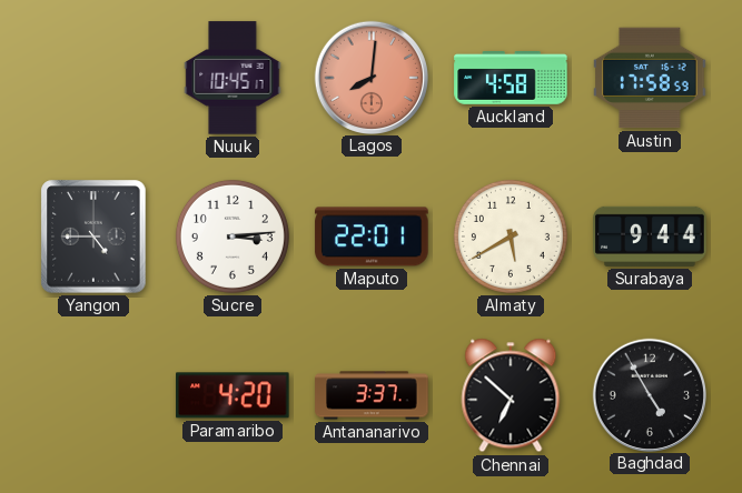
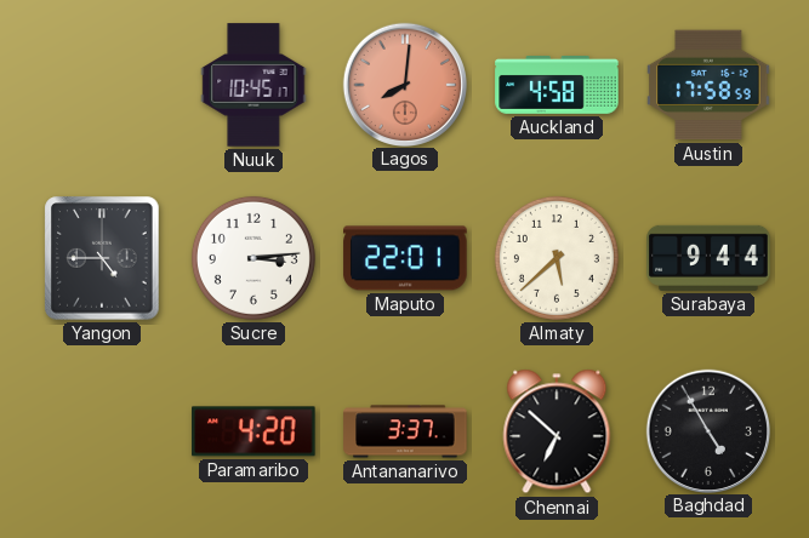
Almaty: 5:40 -> 5:38 (557, 258)
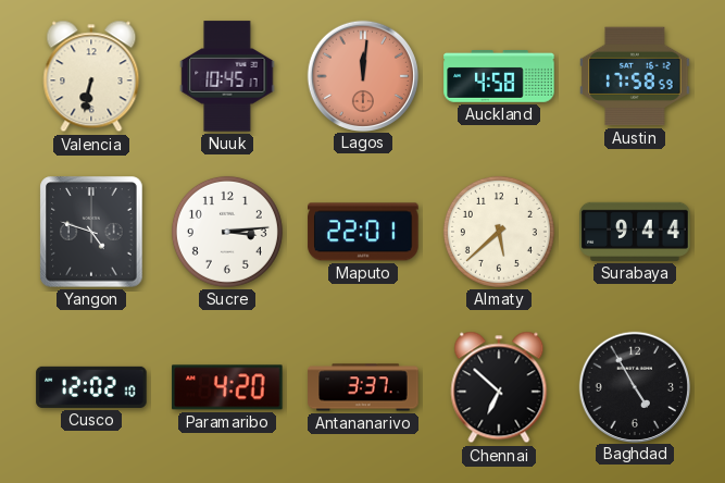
Valencia: none -> 6:32 (91, 76)
Lagos: 8:01 -> 12:01 (362, 75)
Yangon: 4:45 -> 4:48 (91, 232)
Cusco: none -> 12:02 (91, 387)
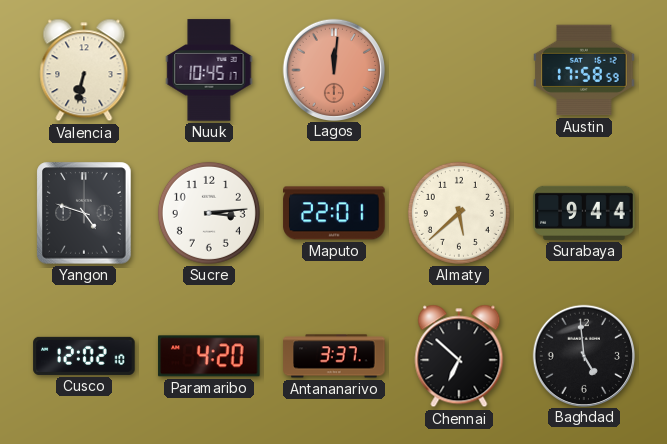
Auckland: 4:58 -> none (499, 77)
Baghdad: 4:55 -> 4:59 (583, 355)
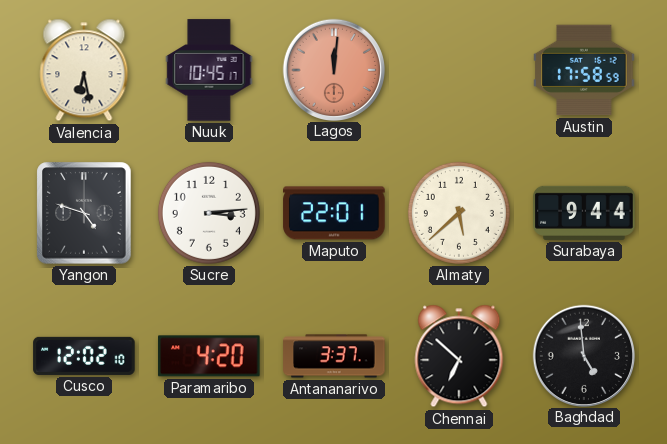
Valencia: 6:32 -> 6:28 (84, 70)
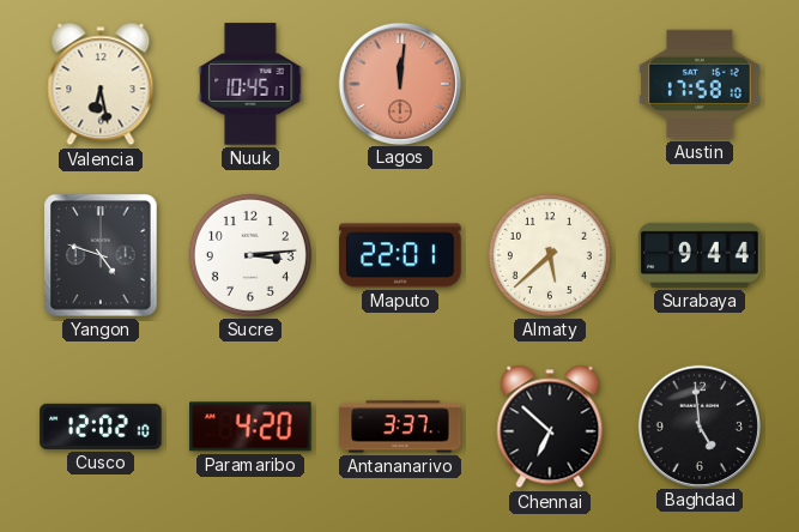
Austin: 17:58:59 -> 17:58:10 (700, 84)
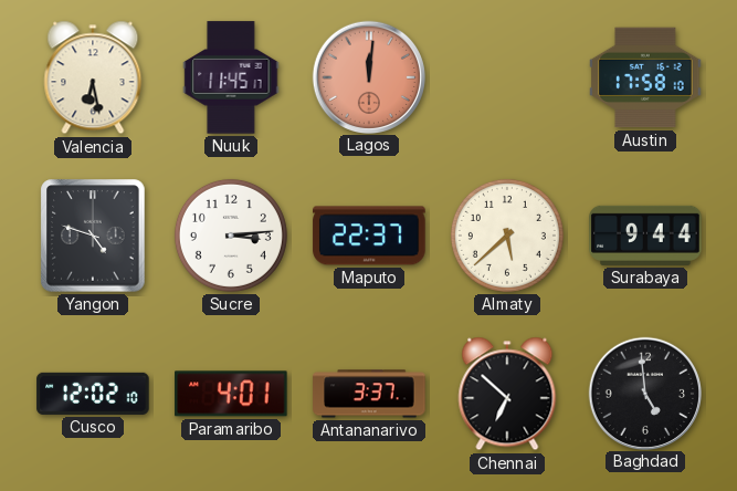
Nuuk: 10:45 -> 11:45 (231, 77)
Maputo: 22:01 -> 22:37 (369, 236)
Paramaribo: 4:20 -> 4:01 (231, 394)
